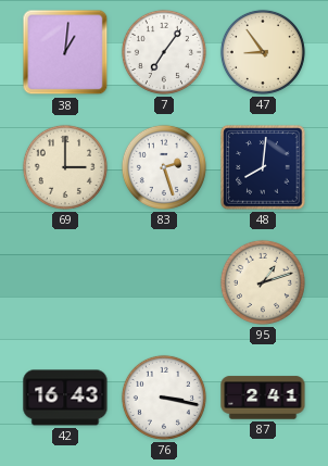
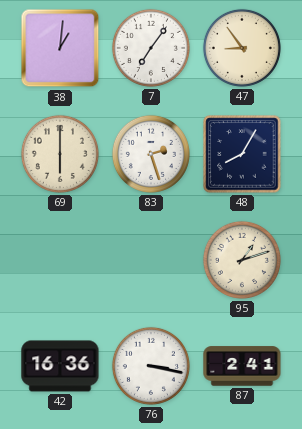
69: 3:00 -> 6:00 (60, 154)
48: 8:01 -> 8:05 (242, 154)
42: 16:43 -> 16:36 (60, 366)
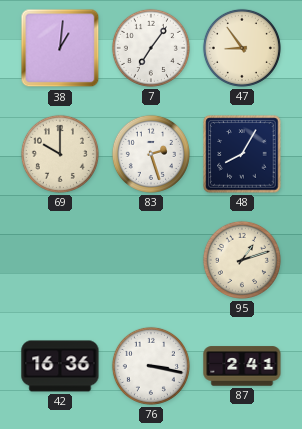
69: 6:00 -> 10:00 (60, 154)
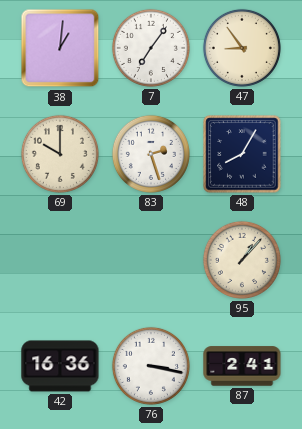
95: 1:12 -> 1:07 (242, 260)
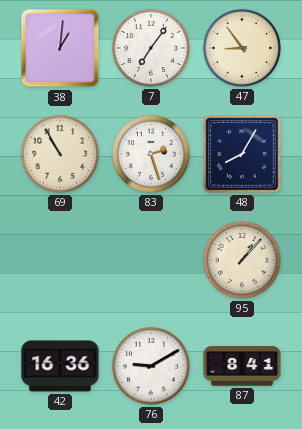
69: 10:00 -> 10:55 (60, 154)
76: 3:17 -> 9:10 (151, 366)
87: 2:41 -> 8:41 (242, 366)
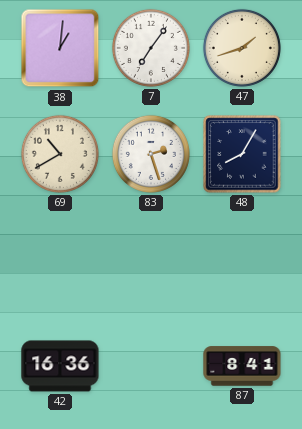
47: 8:54 -> 1:42 (242, 48)
69: 10:55 -> 10:40 (60, 154)
95: 1:07 -> none (242, 260)
76: 9:10 -> none (151, 366)
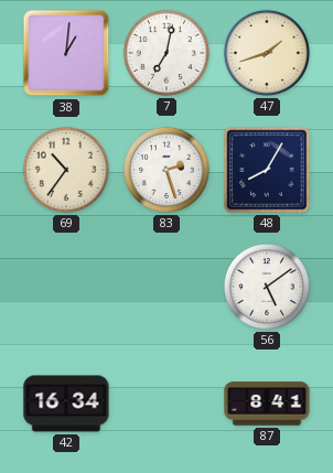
7: 7:06 -> 7:02 (166, 53)
69: 10:40 -> 10:36 (66, 170)
56: none -> 5:09 (267, 287)
42: 16:36 -> 16:34 (66, 404)
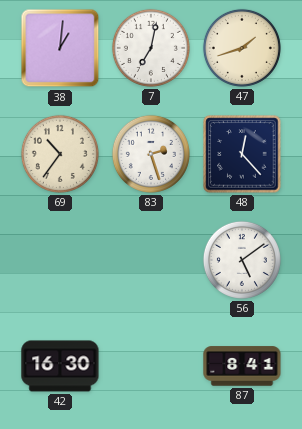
48: 8:05 -> 12:23 (242, 154)
42: 16:34 -> 16:30 (60, 366)
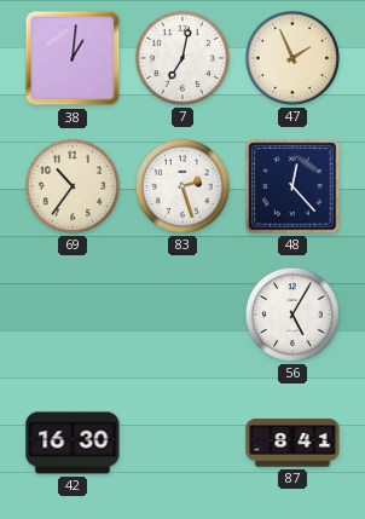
47: 1:42 -> 1:56 (292, 58)
56: 5:09 -> 5:05 (292, 315)
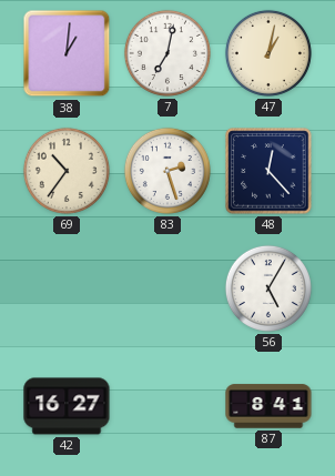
47: 1:56 -> 1:02 (268, 53)
42: 16:30 -> 16:27 (67, 406)
